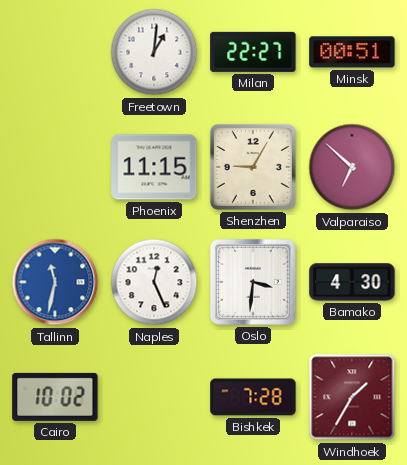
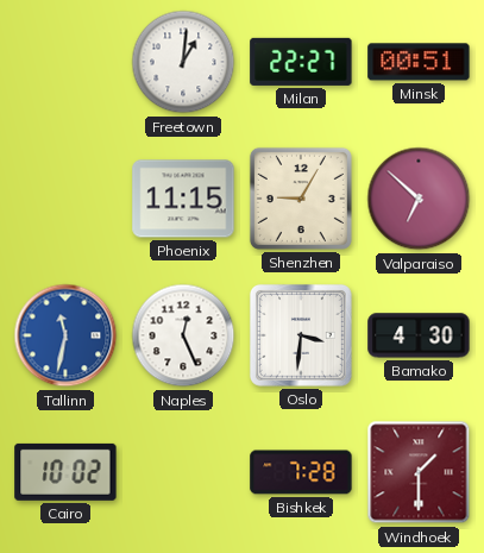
Windhoek: 1:35 -> 1:30 (419, 472)
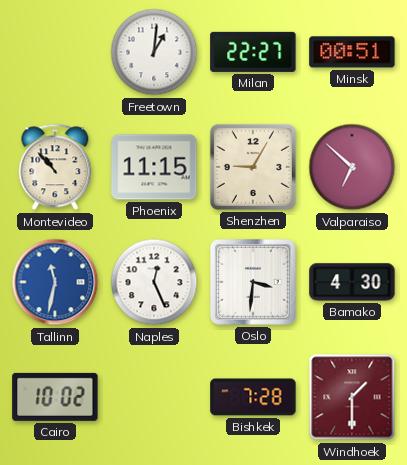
Montevideo: none -> 10:53 (55, 167)
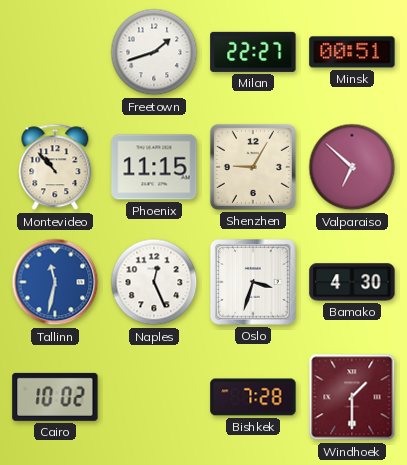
Freetown: 1:01 -> 1:42 (154, 52)
Oslo: 3:31 -> 3:33 (253, 282)
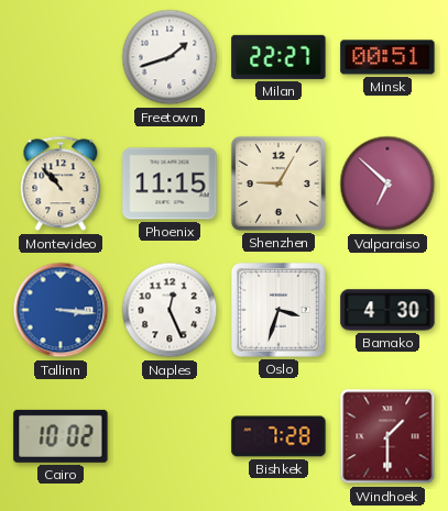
Tallinn: 11:32 -> 3:16 (61, 310)
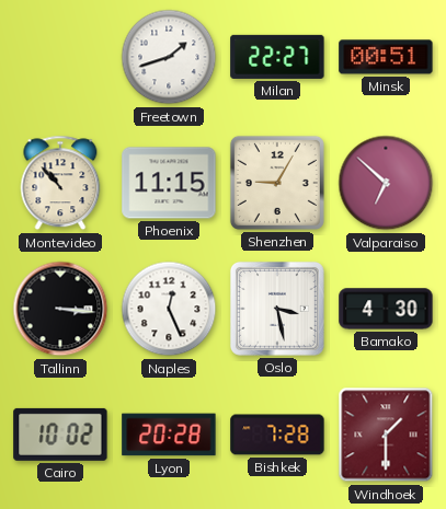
Tallinn dial: blue -> black (60, 309)
Oslo: 3:33 -> 3:28 (277, 309)
Lyon: none -> 20:28 (169, 435)
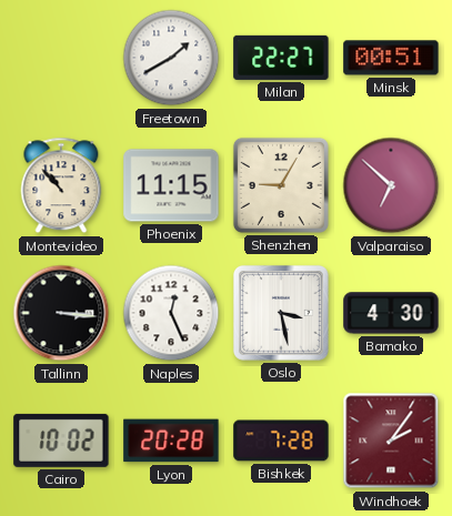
Freetown: 1:42 -> 1:40 (171, 58)
Windhoek: 1:30 -> 2:06 (391, 441)
